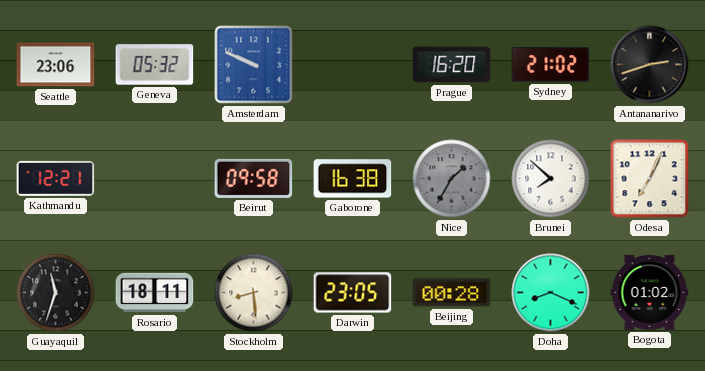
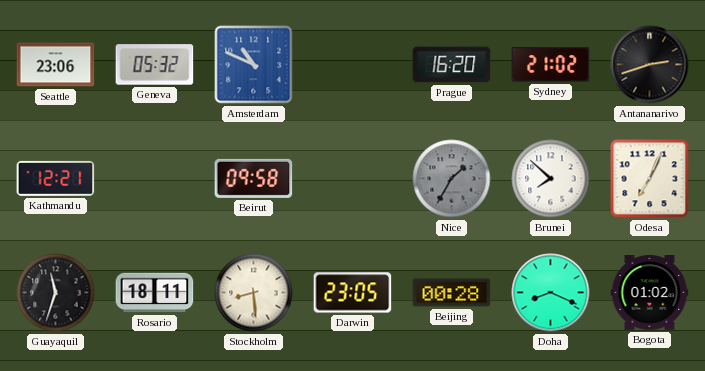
Amsterdam: 9:49 -> 10:49 (254, 65)
Gaborone: 16:38 -> none (353, 179)
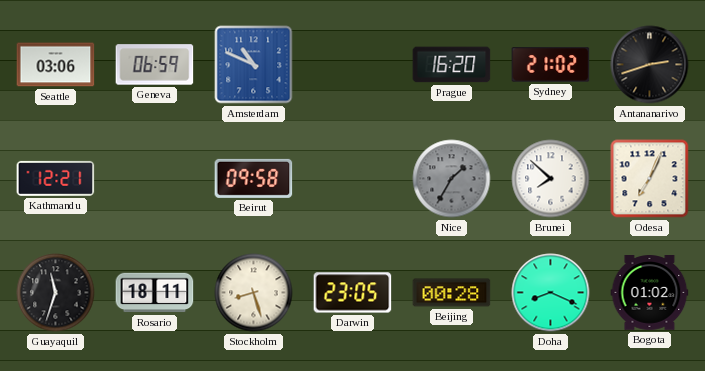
Seattle: 23:06 -> 03:06 (56, 65)
Geneva: 05:32 -> 06:59 (155, 65)
Stockholm: 8:29 -> 8:27 (254, 293)
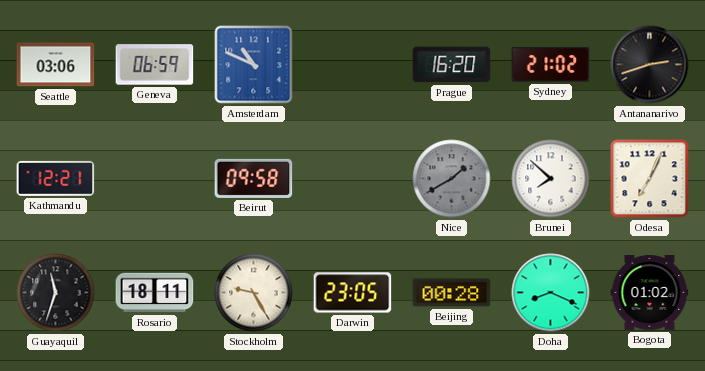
Nice: 1:35 -> 1:40 (452, 179)
Stockholm: 8:27 -> 9:25 (254, 293)
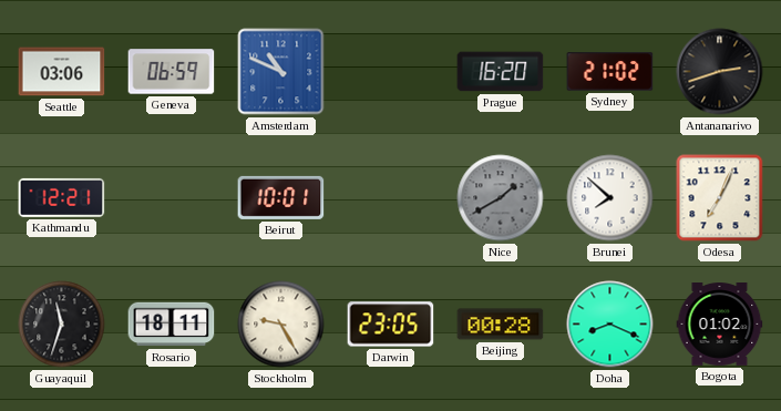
Beirut: 09:58 -> 10:01 (281, 197)
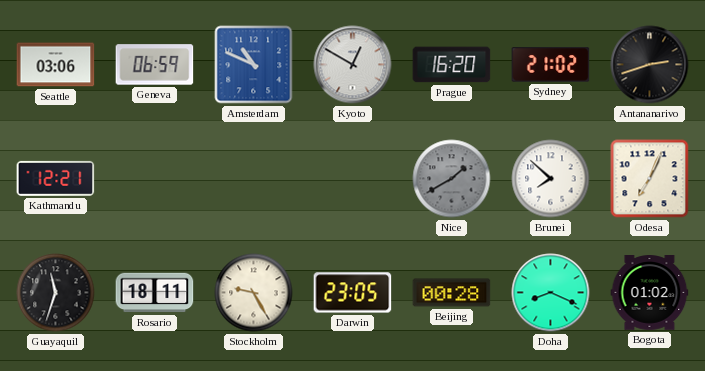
Kyoto: none -> 12:50 (353, 65)
Beirut: 10:01 -> none (281, 197)
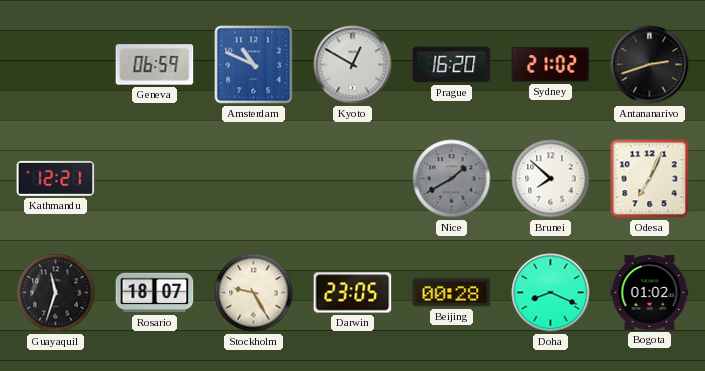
Seattle: 03:06 -> none (56, 65)
Rosario: 18:11 -> 18:07 (155, 293)
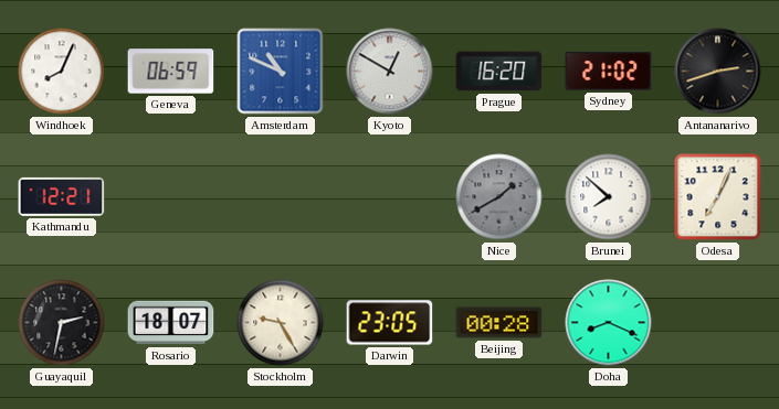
Windhoek: none -> 8:04 (62, 72)
Guayaquil: 11:33 -> 2:32 (62, 323)
Bogota: 01:02 -> none (650, 293)
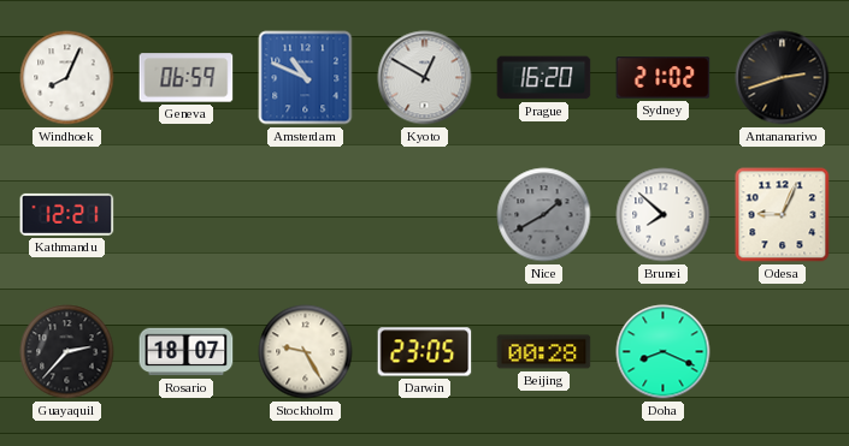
Odesa: 7:04 -> 9:04 (783, 215)
Guayaquil: 2:32 -> 2:37 (67, 352)
